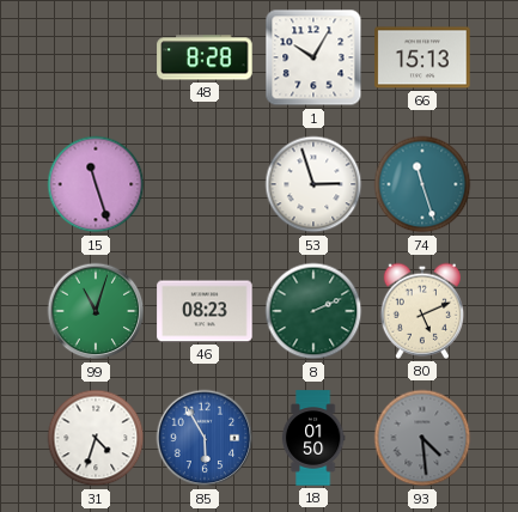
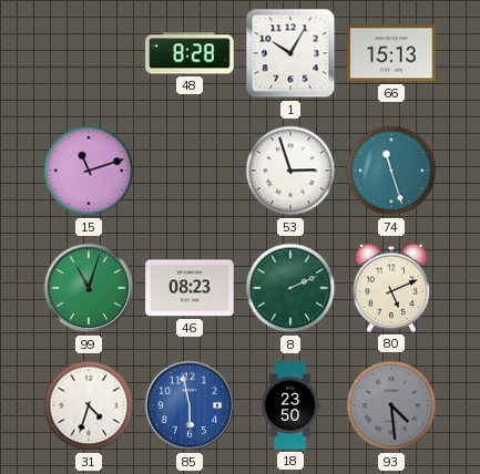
15: 11:27 -> 11:12 (89, 171)
85: 5:55 -> 5:58 (190, 405)
18: 01:50 -> 23:50 (290, 405)
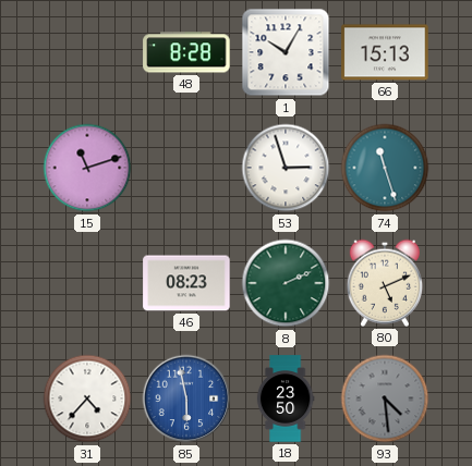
99: 11:03 -> none (89, 288)
31: 4:33 -> 4:37 (87, 398)
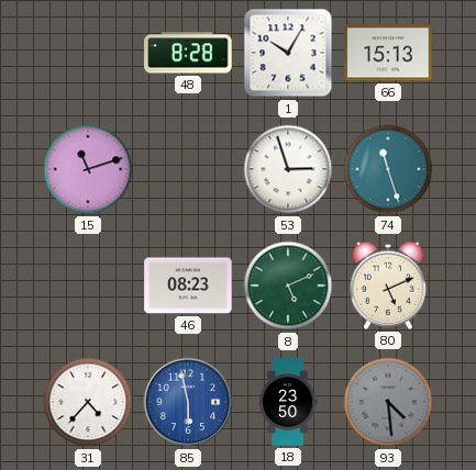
8: 2:11 -> 5:11 (288, 286)
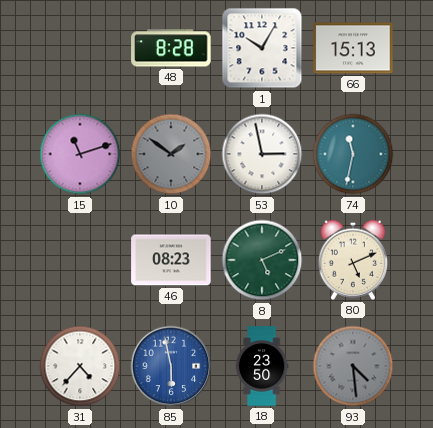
10: none -> 1:51 (171, 154)
53: 2:57 -> 2:58 (262, 154)
74: 11:27 -> 11:32 (353, 154)
